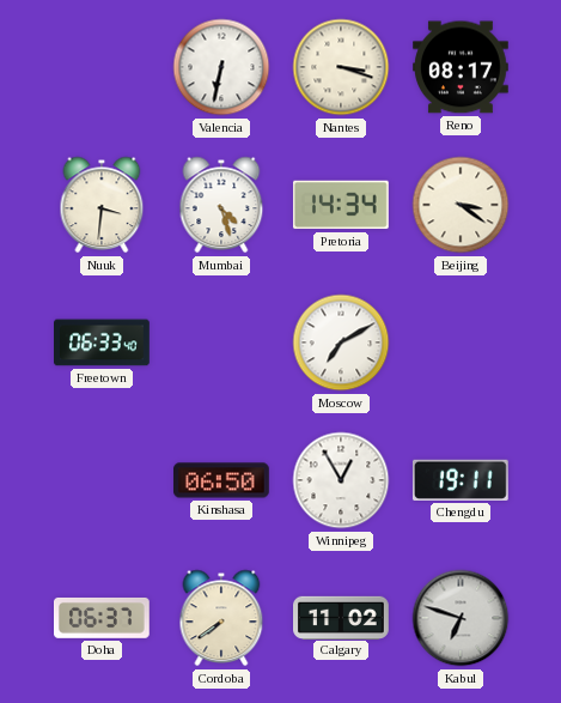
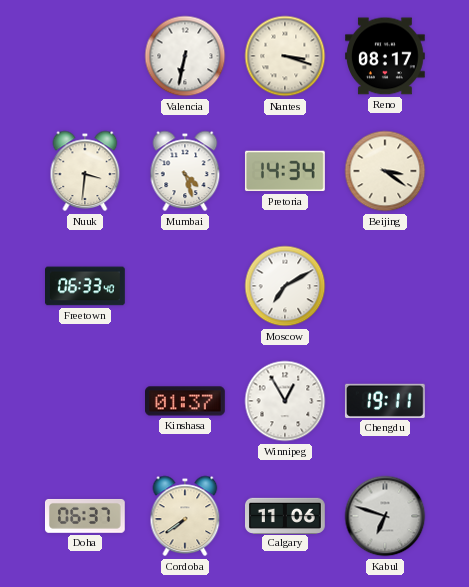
Kinshasa: 06:50 -> 01:37 (186, 401)
Calgary: 11:02 -> 11:06 (286, 515)
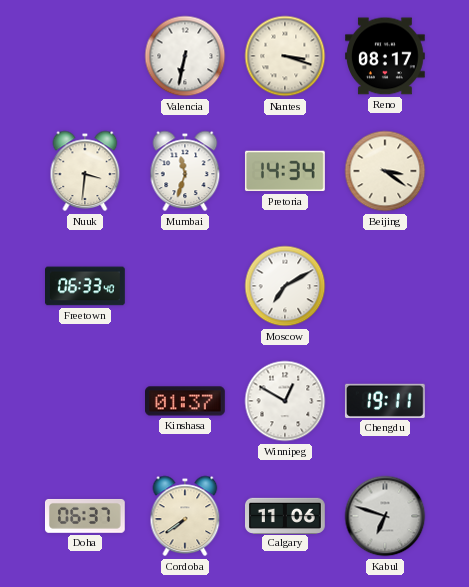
Mumbai: 4:27 -> 11:33 (185, 171)
Winnipeg: 12:55 -> 12:50 (285, 401)
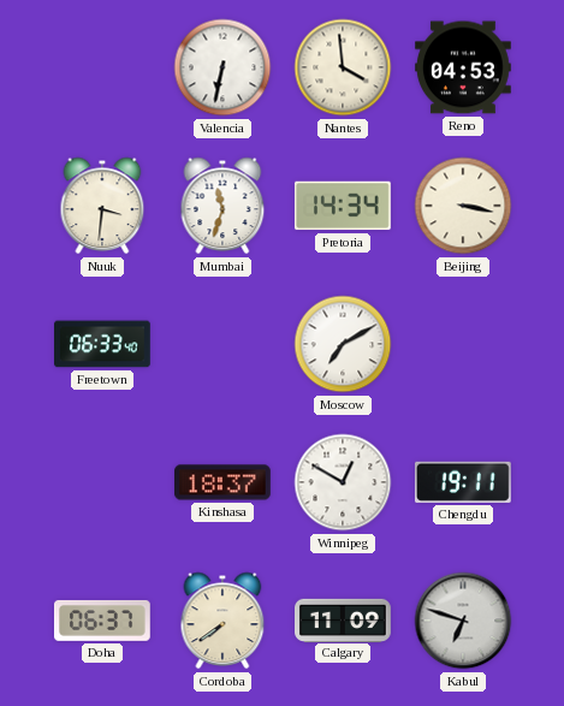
Nantes: 3:18 -> 3:59 (343, 67)
Reno: 08:17 -> 04:53 (464, 67)
Beijing: 3:21 -> 3:17 (463, 206)
Kinshasa: 01:37 -> 18:37 (224, 482)
Calgary: 11:06 -> 11:09 (344, 619)
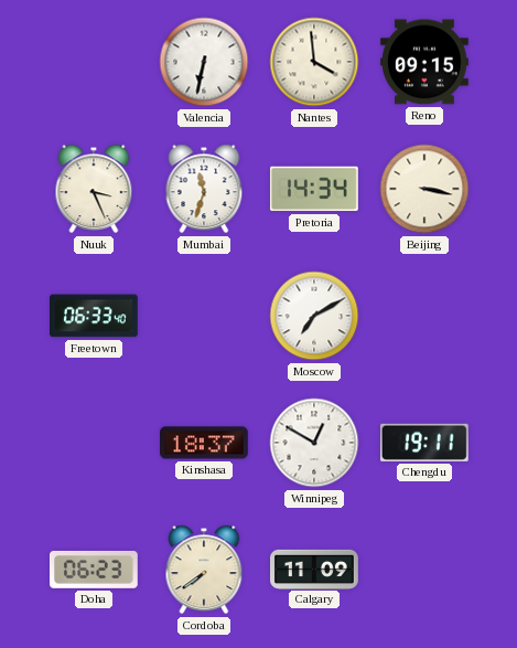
Reno: 04:53 -> 09:15 (426, 62)
Nuuk: 3:31 -> 3:26 (94, 189)
Doha: 06:37 -> 06:23 (95, 570)
Kabul: 6:48 -> none (463, 621)
